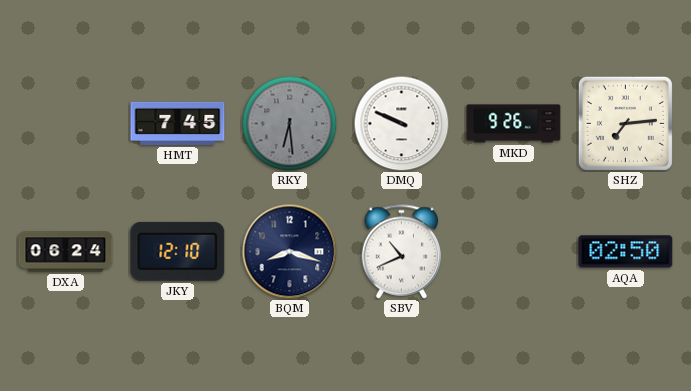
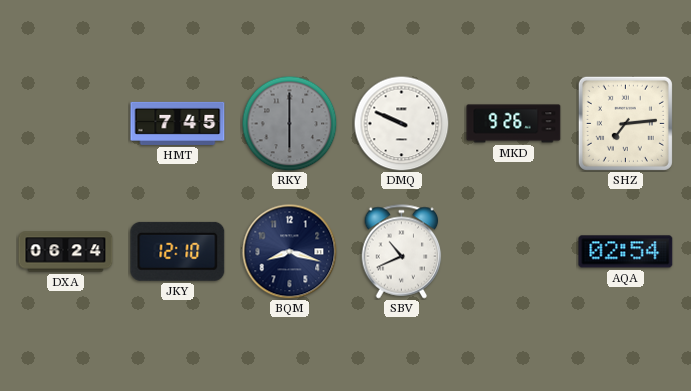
RKY: 6:29 -> 6:00 (289, 123)
AQA: 02:50 -> 02:54 (626, 252)
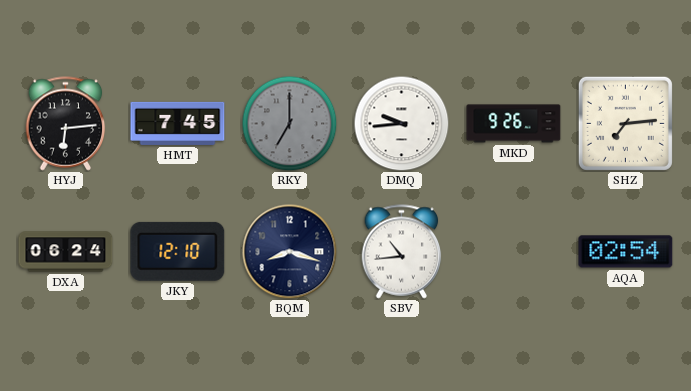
HYJ: none -> 6:14 (66, 124)
RKY: 6:00 -> 7:00 (289, 123)
DMQ: 9:49 -> 9:44 (401, 123)
SBV: 10:41 -> 10:44 (402, 252)
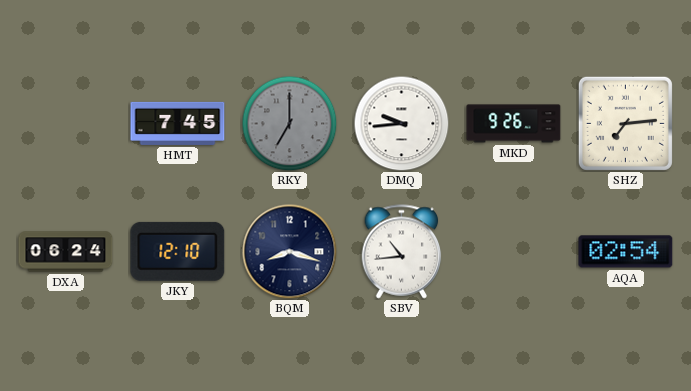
HYJ: 6:14 -> none (66, 124)
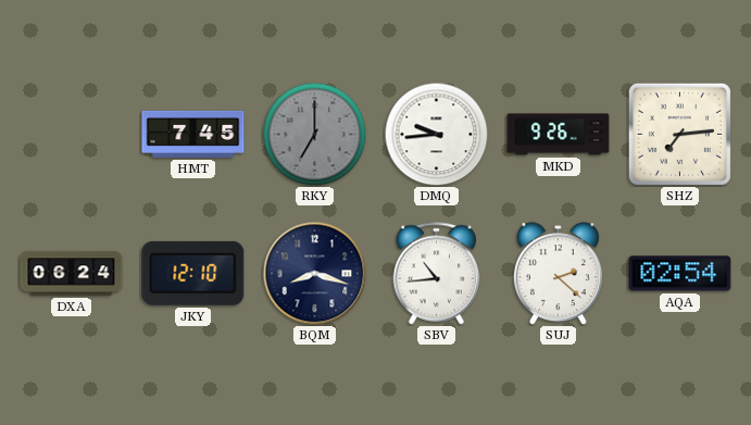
SUJ: none -> 2:22 (558, 274)
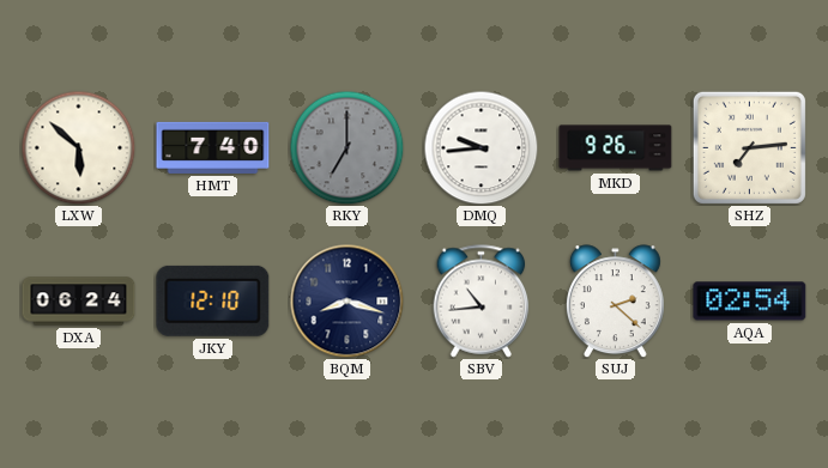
LXW: none -> 5:52 (78, 147)
HMT: 7:45 -> 7:40 (213, 147)
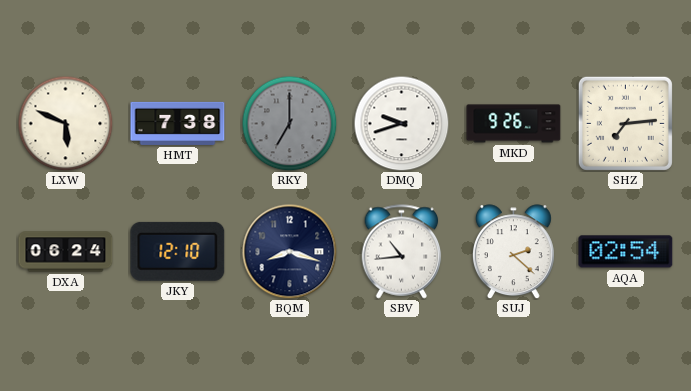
LXW: 5:52 -> 5:49 (65, 123)
HMT: 7:40 -> 7:38 (178, 123)
DMQ: 9:44 -> 9:42 (401, 123)
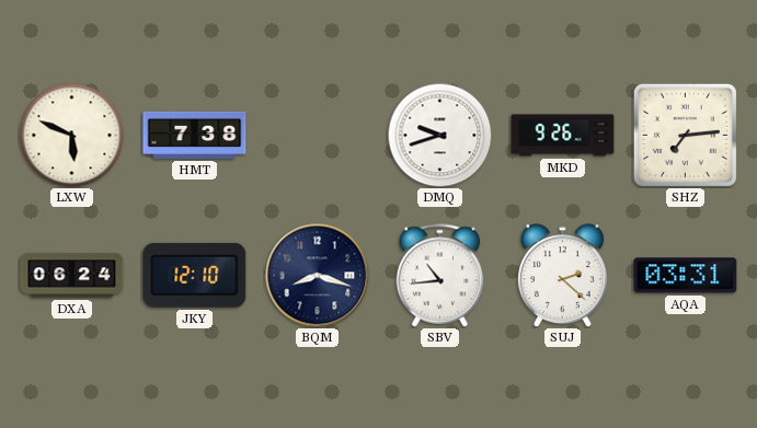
RKY: 7:00 -> none (289, 123)
AQA: 02:54 -> 03:31 (686, 276)
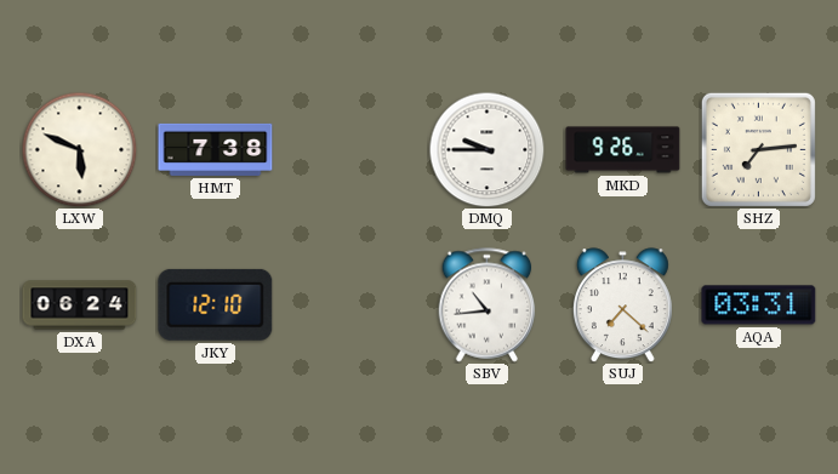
DMQ: 9:42 -> 9:45 (486, 149)
BQM: 8:18 -> none (317, 275)
SUJ: 2:22 -> 7:22 (622, 305)
